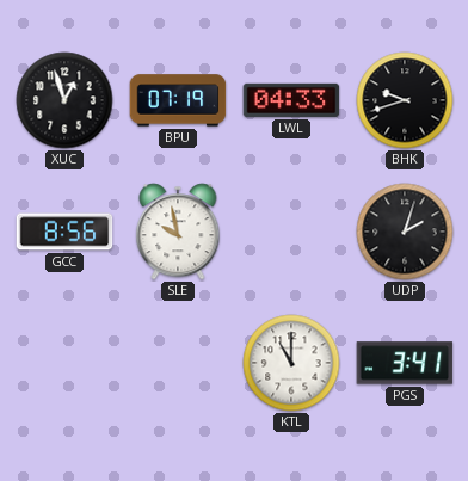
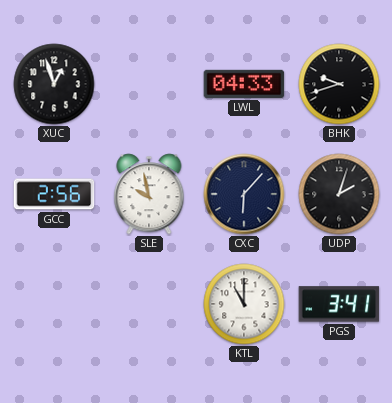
BPU: 07:19 -> none (178, 100)
GCC: 8:56 -> 2:56 (54, 194)
CXC: none -> 6:07 (244, 194)
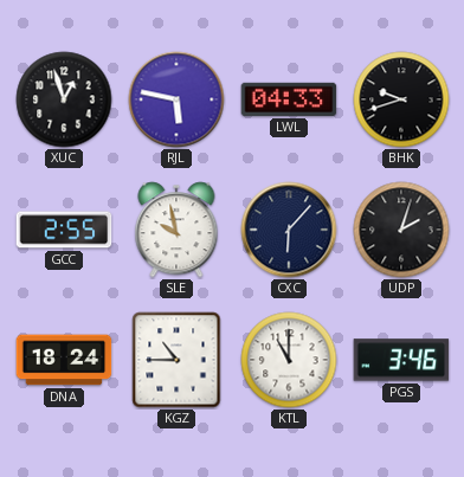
RJL: none -> 5:47 (176, 99)
GCC: 2:56 -> 2:55 (64, 230)
DNA: none -> 18:24 (64, 360)
KGZ: none -> 10:45 (176, 360)
PGS: 3:41 -> 3:46 (401, 360)
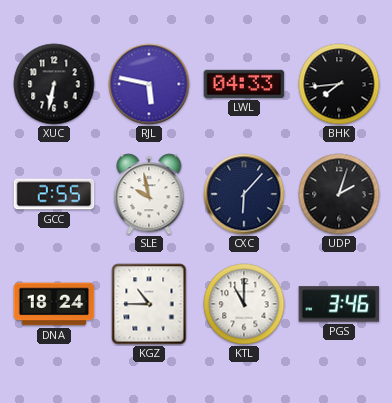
XUC: 12:57 -> 6:32 (54, 84)
BHK: 9:42 -> 7:44 (339, 84)
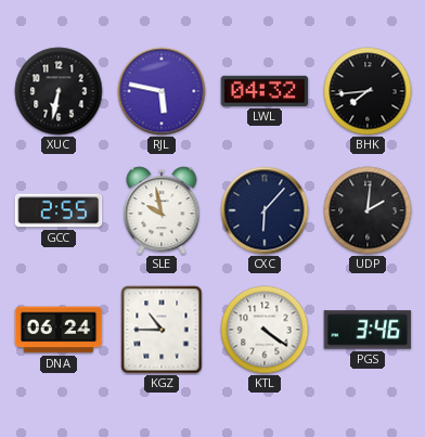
LWL: 04:33 -> 04:32 (265, 91)
UDP: 2:03 -> 2:01 (368, 210)
DNA: 18:24 -> 06:24 (59, 330)
KTL: 11:00 -> 4:21 (265, 330)
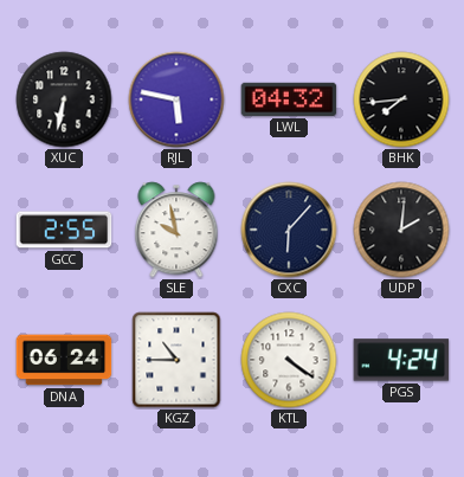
PGS: 3:46 -> 4:24 (401, 360)
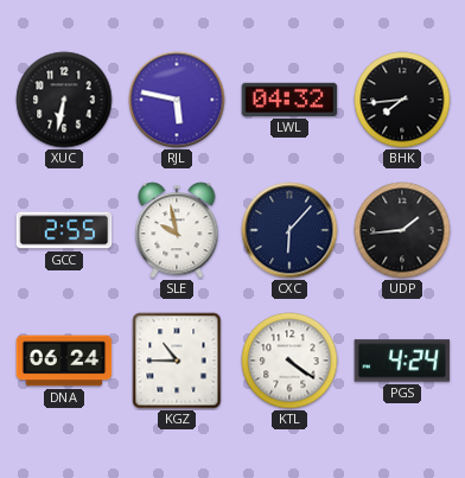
UDP: 2:01 -> 1:44 (402, 230)
